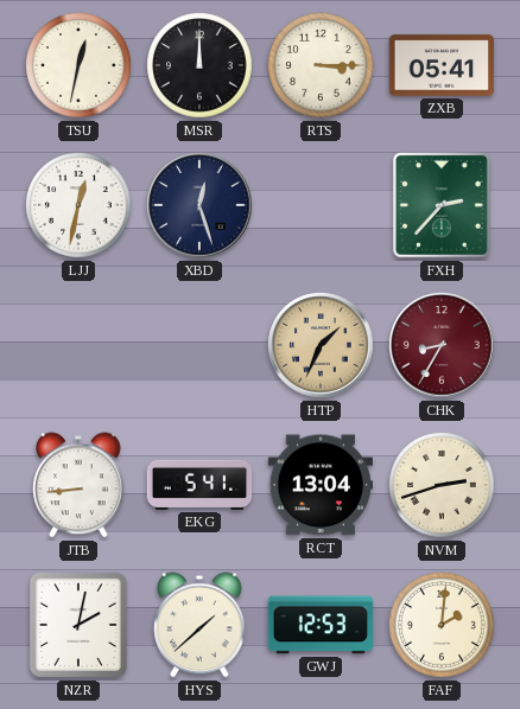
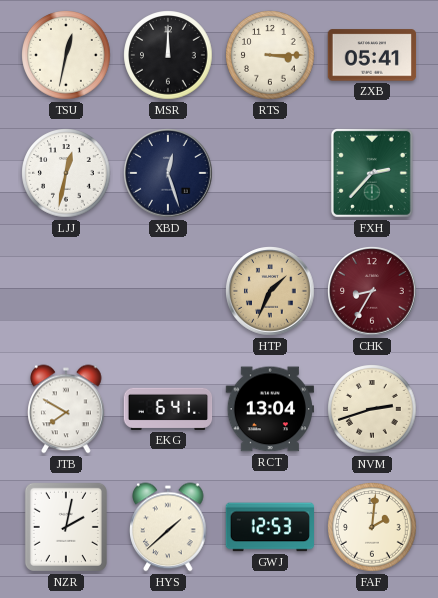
JTB: 8:44 -> 7:50 (66, 409)
EKG: 5:41 -> 6:41 (168, 409)
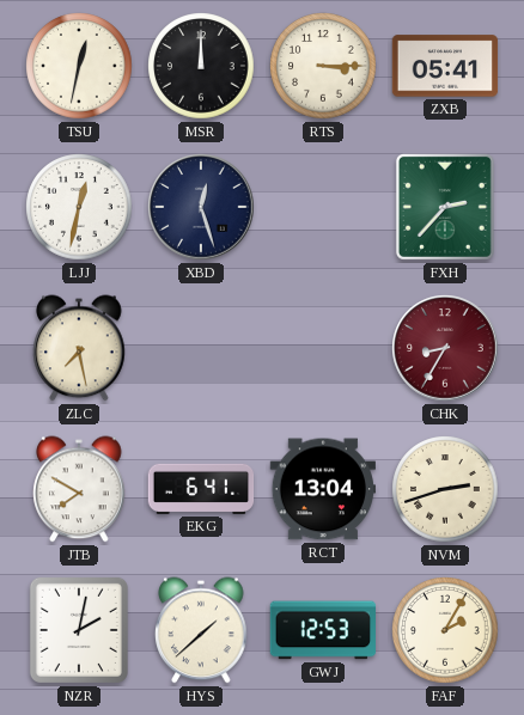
ZLC: none -> 7:28 (79, 348)
HTP: 1:34 -> none (270, 291)
FAF: 2:01 -> 2:05 (445, 630)
